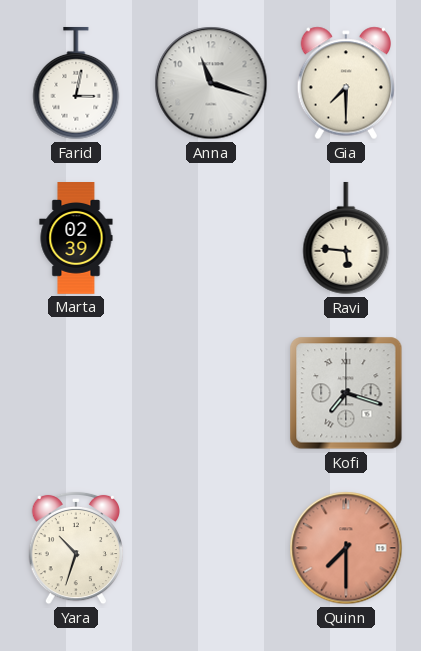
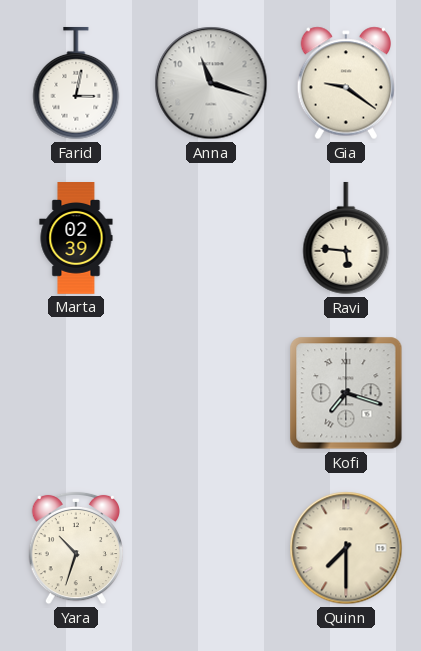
Gia: 7:30 -> 9:21 (345, 83)
Quinn dial: salmon -> cream (346, 548)
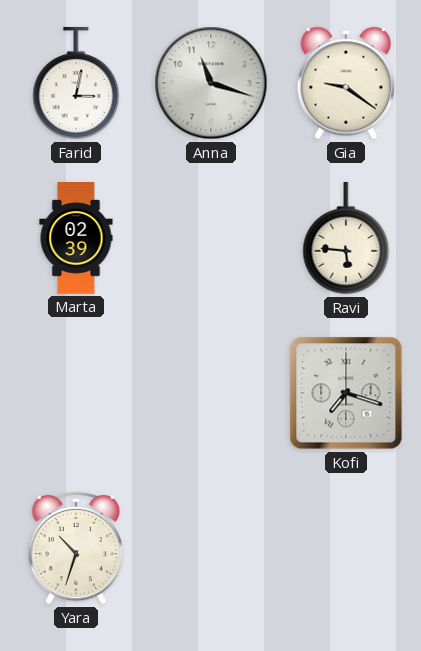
Quinn: 7:30 -> none (346, 548)
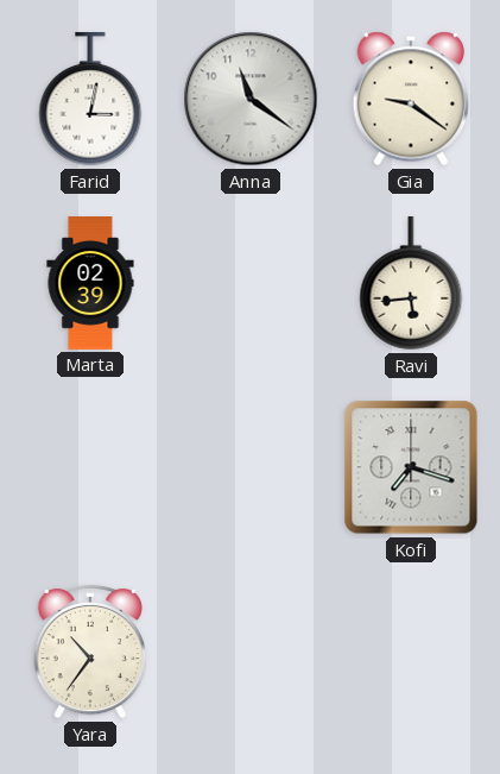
Anna: 11:18 -> 11:21 (251, 99)
Ravi: 5:46 -> 5:44 (411, 283)
Yara: 10:33 -> 10:36 (89, 652)
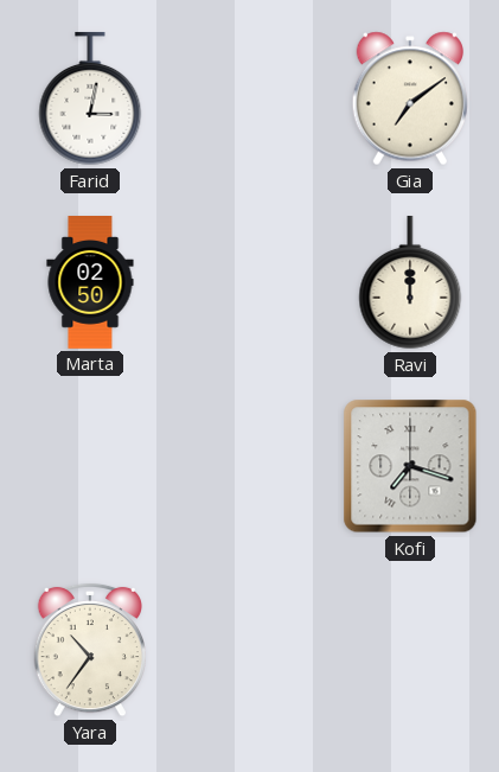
Anna: 11:21 -> none (251, 99)
Gia: 9:21 -> 7:09 (409, 98)
Marta: 02:39 -> 02:50 (90, 282)
Ravi: 5:44 -> 12:00 (410, 282)
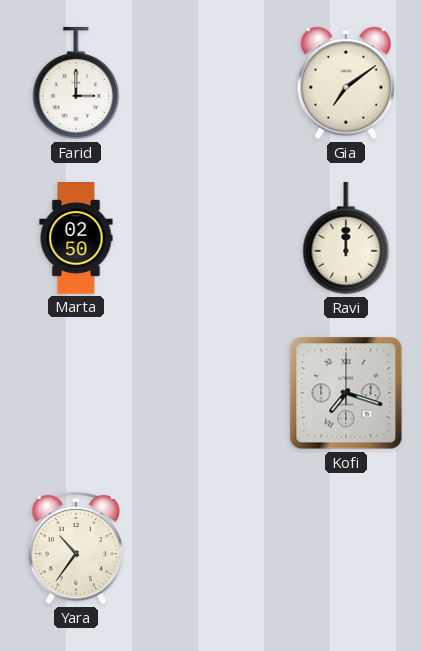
Farid: 3:02 -> 3:00 (76, 83)
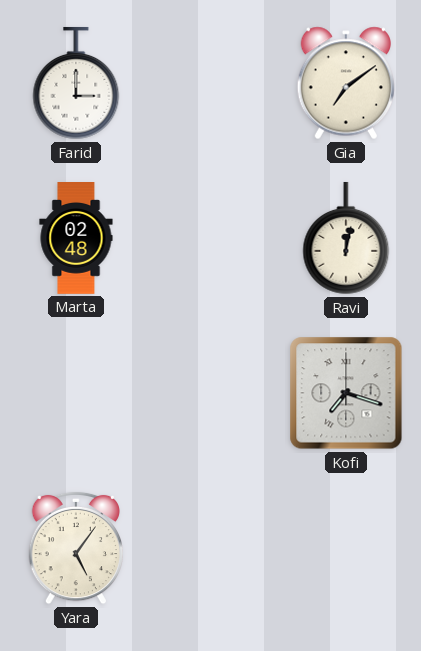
Marta: 02:50 -> 02:48 (76, 238)
Ravi: 12:00 -> 12:02 (346, 238)
Yara: 10:36 -> 5:06 (75, 548)
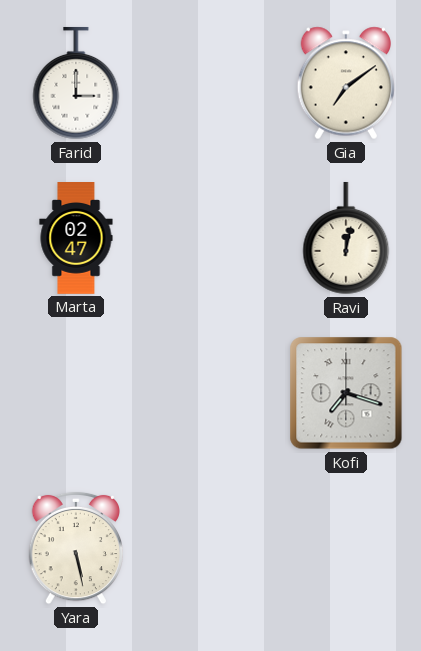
Marta: 02:48 -> 02:47 (76, 238)
Yara: 5:06 -> 5:28 (75, 548)
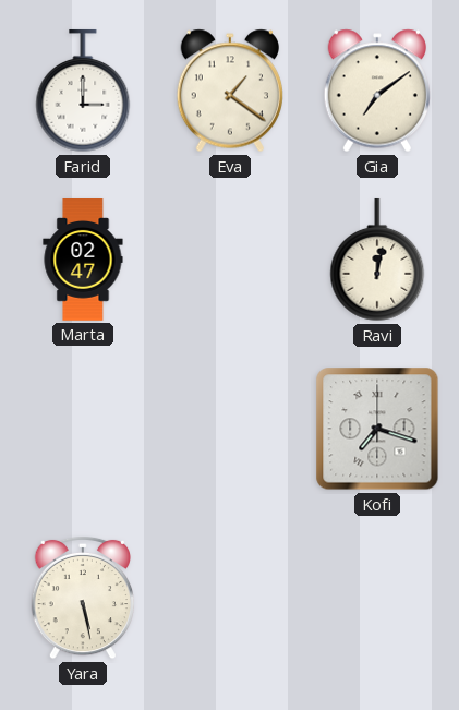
Eva: none -> 1:21 (229, 91)
